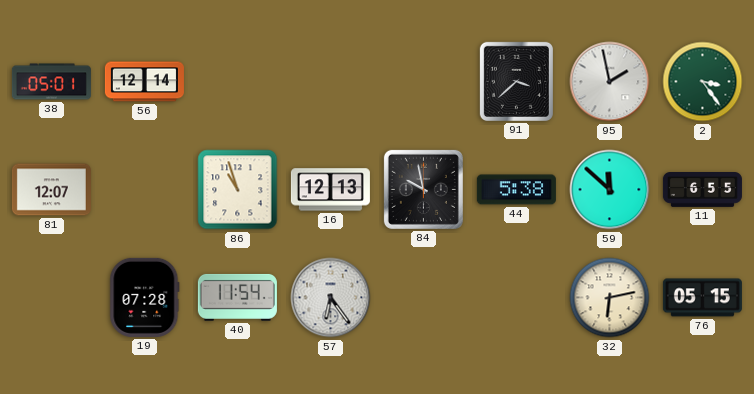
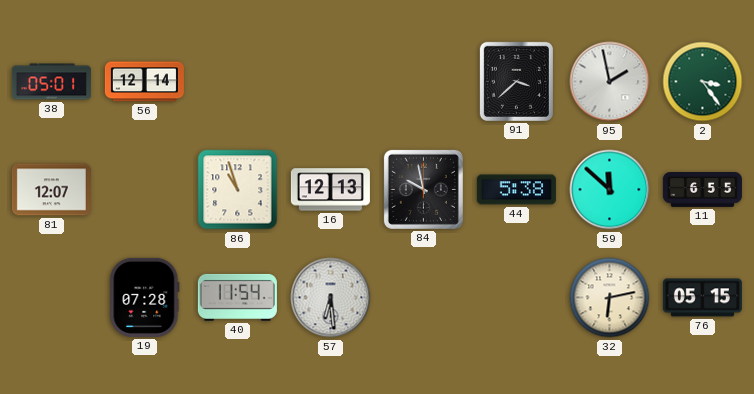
57: 6:24 -> 6:29 (331, 298)
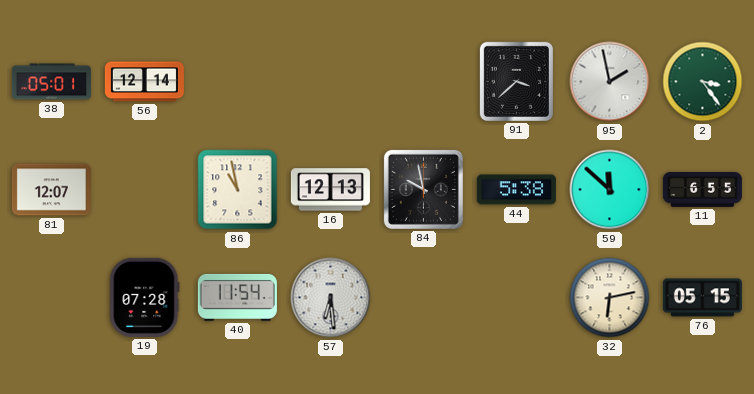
86: 10:57 -> 10:58 (238, 190)
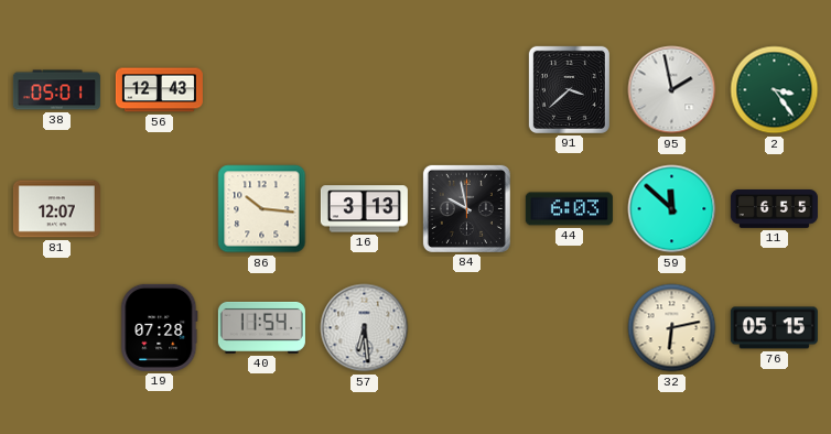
56: 12:14 -> 12:43 (159, 90)
86: 10:58 -> 10:16 (262, 209)
16: 12:13 -> 3:13 (364, 209)
44: 5:38 -> 6:03 (569, 209)
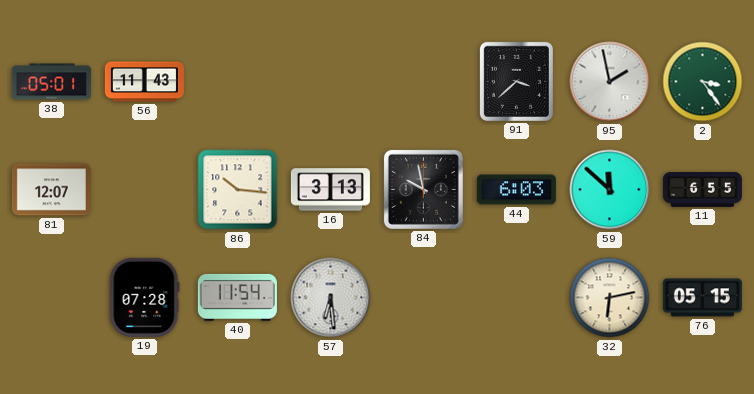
56: 12:43 -> 11:43 (144, 82)
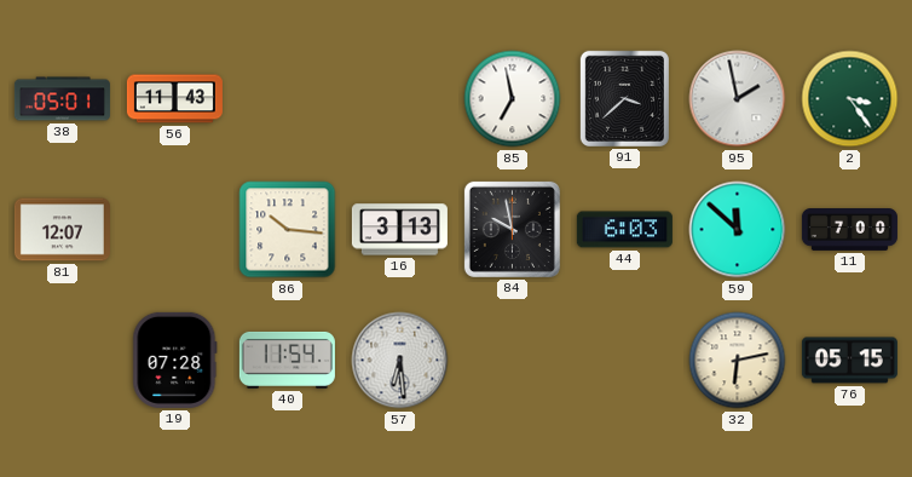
85: none -> 6:58 (513, 99)
11: 6:55 -> 7:00 (849, 230)
